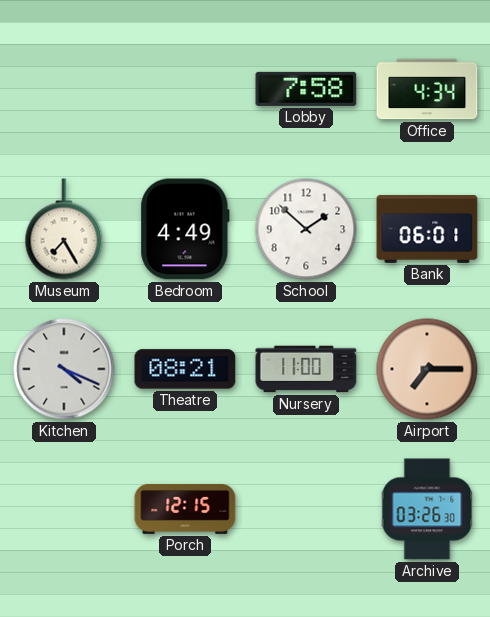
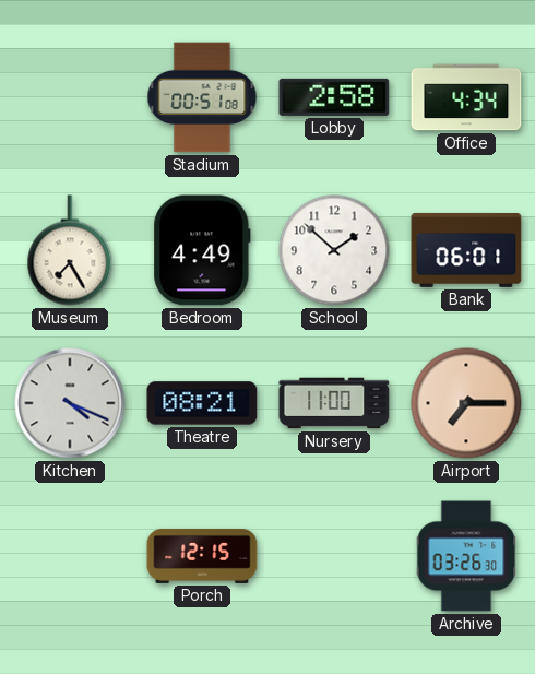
Stadium: none -> 00:51 (202, 97)
Lobby: 7:58 -> 2:58 (334, 97)
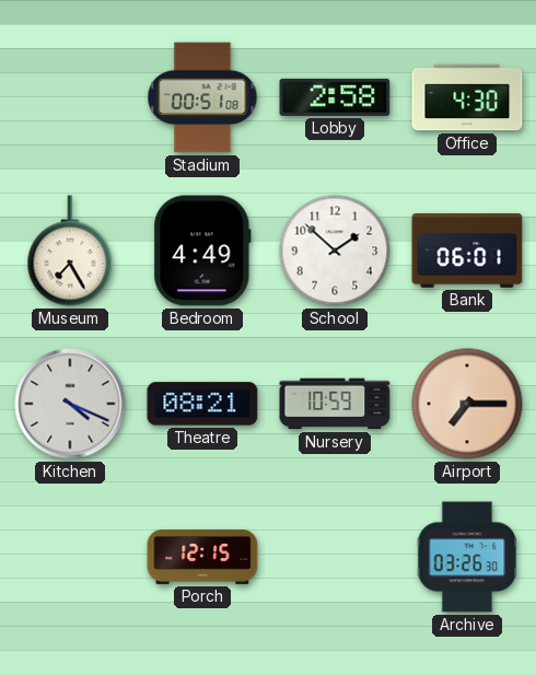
Office: 4:34 -> 4:30 (467, 97)
Nursery: 11:00 -> 10:59 (335, 404)
